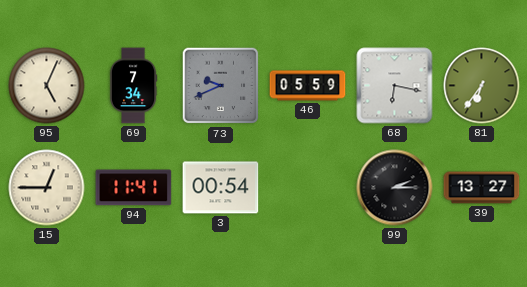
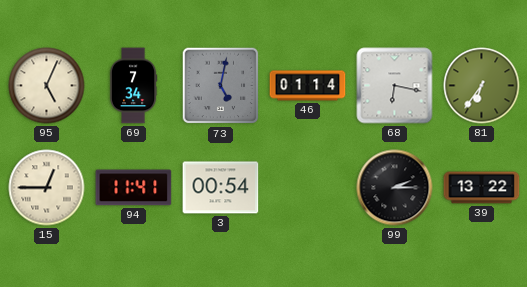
73: 9:41 -> 5:02 (221, 86)
46: 05:59 -> 01:14 (308, 86)
39: 13:27 -> 13:22 (482, 188)
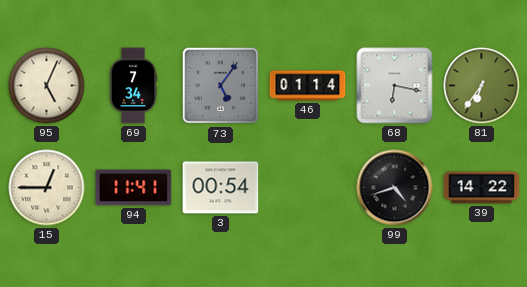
73: 5:02 -> 5:06 (221, 86)
99: 2:15 -> 4:42 (395, 188)
39: 13:22 -> 14:22 (482, 188)
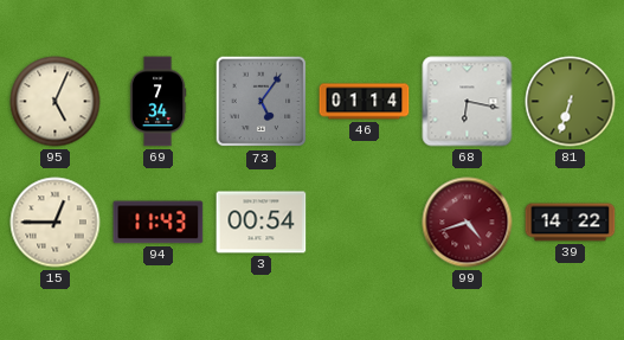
81: 6:36 -> 6:33 (571, 102)
94: 11:41 -> 11:43 (159, 223)
99 dial: black -> burgundy (468, 223)
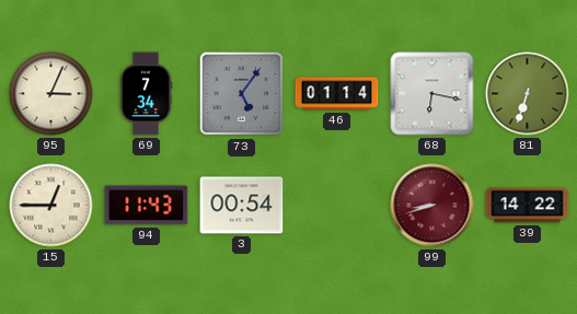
95: 5:04 -> 3:04 (51, 94)
99: 4:42 -> 8:42 (432, 206)
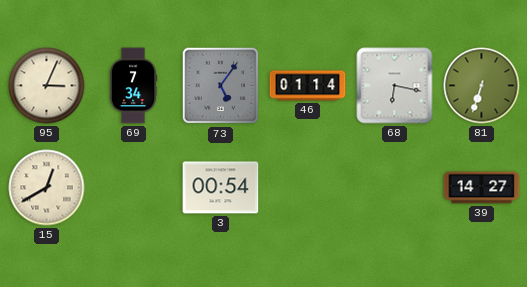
15: 12:45 -> 12:40 (47, 188)
94: 11:43 -> none (147, 206)
99: 8:42 -> none (432, 206)
39: 14:22 -> 14:27 (482, 188)
